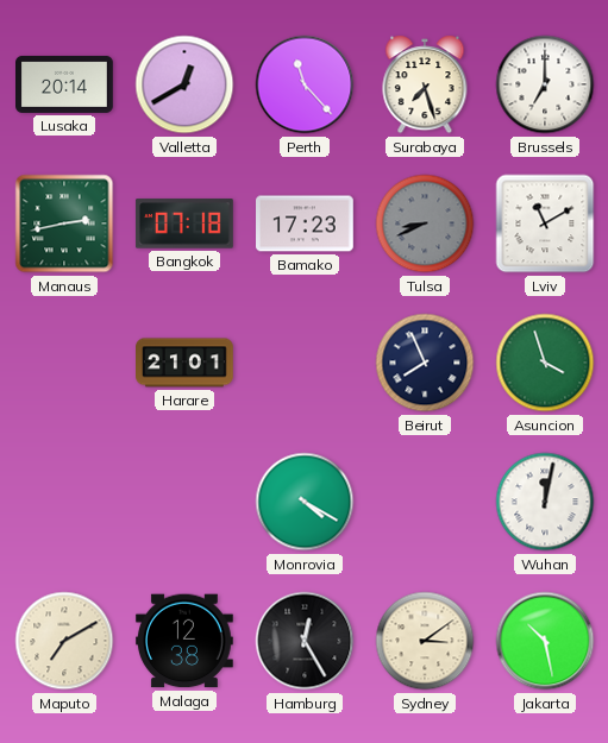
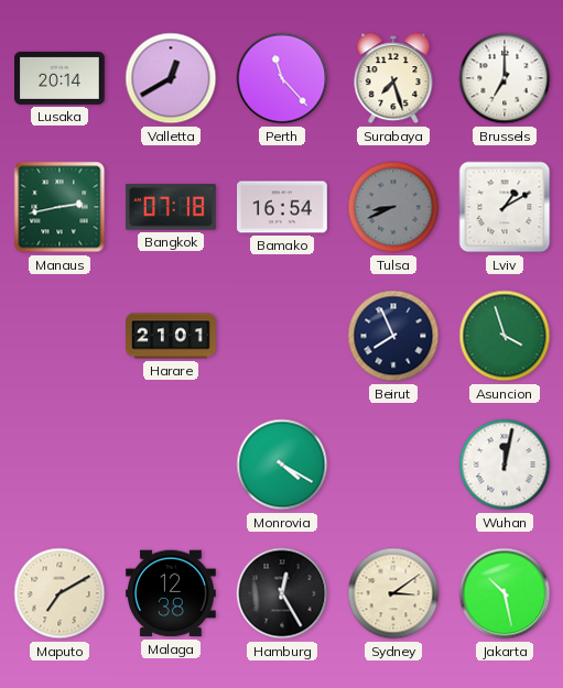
Bamako: 17:23 -> 16:54 (283, 207)
Lviv: 11:10 -> 1:10 (505, 207)
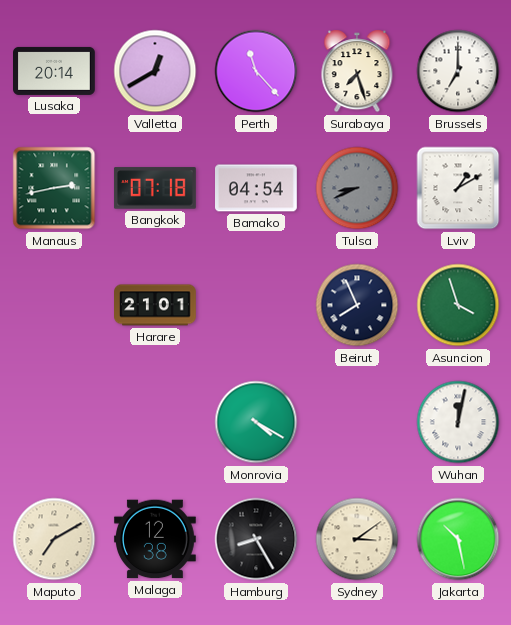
Bamako: 16:54 -> 04:54 (257, 188)
Hamburg: 12:25 -> 8:25 (256, 539)
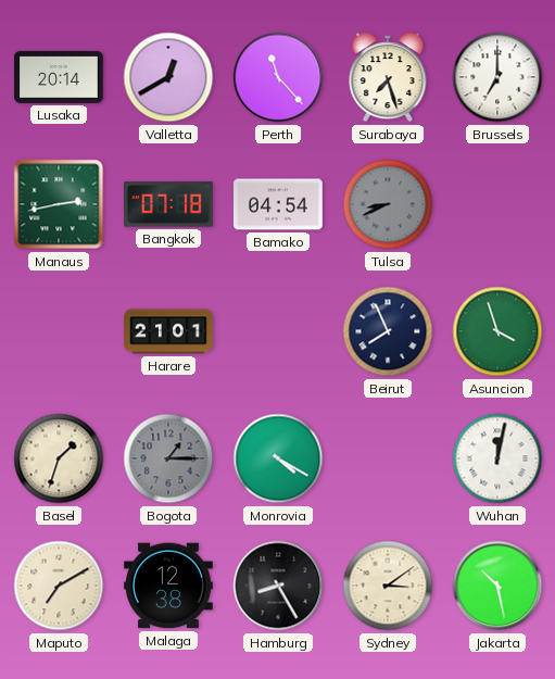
Lviv: 1:10 -> none (458, 188)
Basel: none -> 1:33 (59, 458)
Bogota: none -> 1:15 (168, 458)
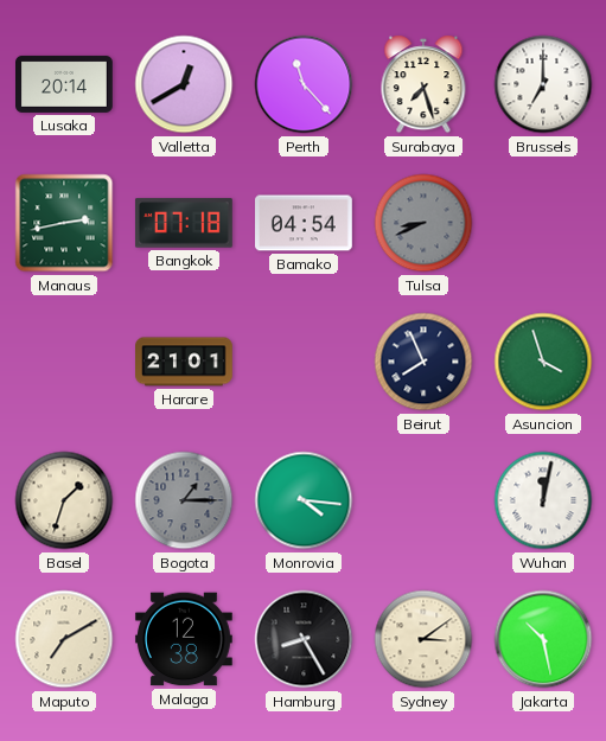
Monrovia: 4:20 -> 4:16 (304, 500)
